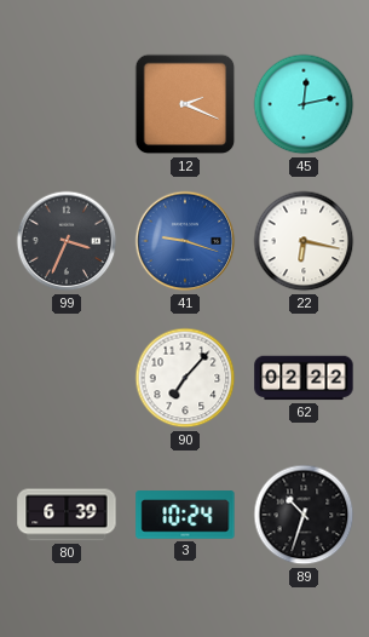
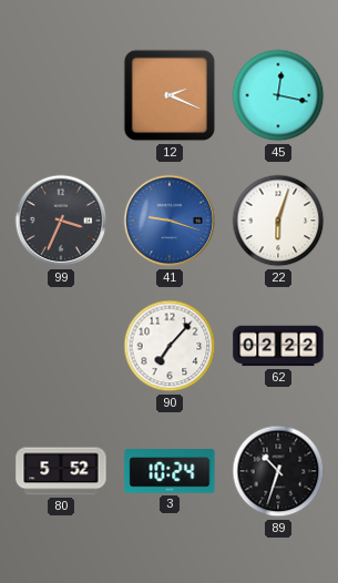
45: 12:13 -> 12:17 (278, 95)
22: 6:17 -> 6:03 (278, 221)
80: 6:39 -> 5:52 (61, 471)
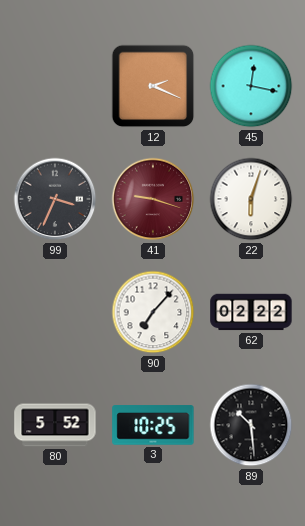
41 dial: blue -> burgundy (153, 199)
3: 10:24 -> 10:25 (153, 425)
89: 10:33 -> 10:29 (251, 425)
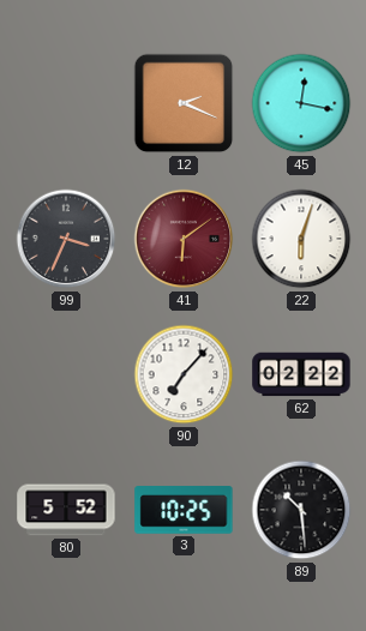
41: 9:18 -> 6:09 (184, 239)
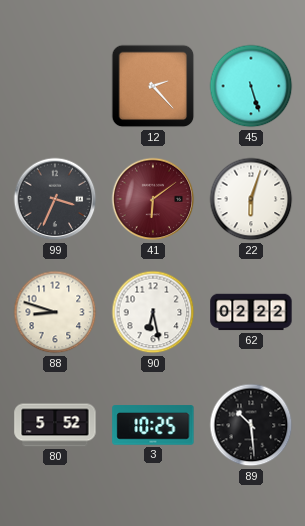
12: 2:19 -> 2:23 (153, 86)
45: 12:17 -> 5:27 (251, 86)
88: none -> 8:48 (55, 312)
90: 7:07 -> 6:28 (153, 312)
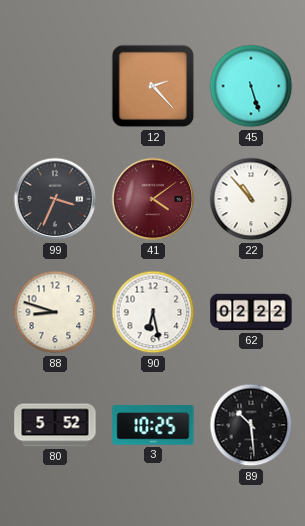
41: 6:09 -> 4:09 (153, 199)
22: 6:03 -> 10:53 (251, 199)
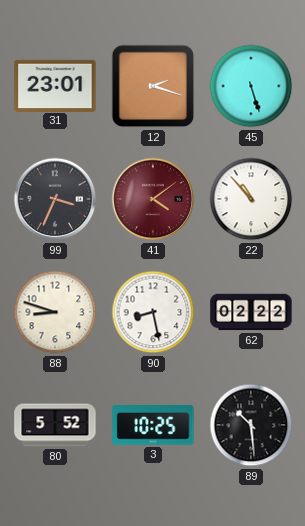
31: none -> 23:01 (55, 85)
12: 2:23 -> 2:18 (153, 86)
90: 6:28 -> 8:28 (153, 312)
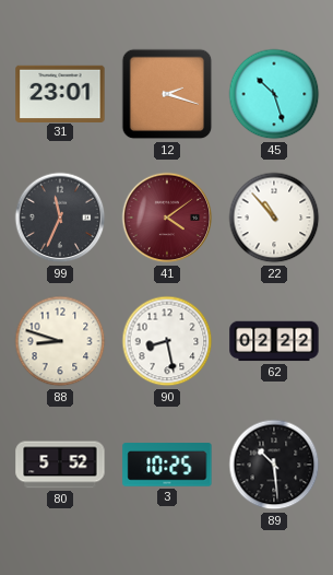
45: 5:27 -> 10:27 (274, 94)
99: 3:34 -> 11:34 (60, 218)
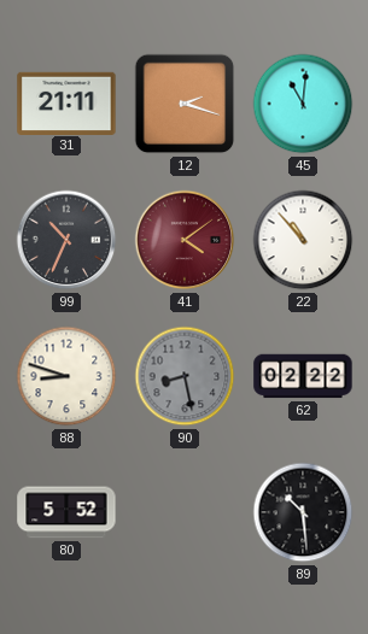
31: 23:01 -> 21:11 (66, 102)
45: 10:27 -> 11:01 (303, 104)
99: 11:34 -> 10:34 (66, 240)
90 dial: white -> grey (185, 376)
3: 10:25 -> none (167, 465)
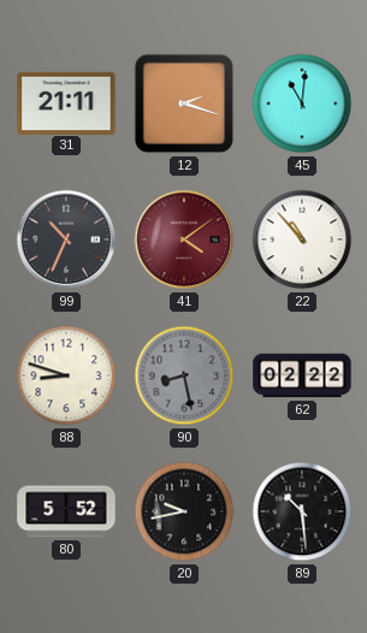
20: none -> 9:43 (184, 511)
